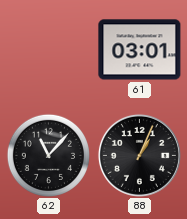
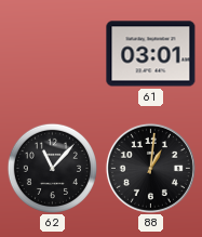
88: 1:04 -> 1:01 (150, 168)
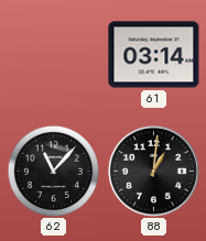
61: 03:01 -> 03:14 (154, 55)
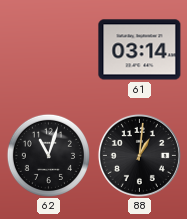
62: 11:07 -> 11:03 (48, 155)
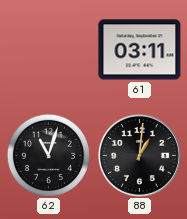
61: 03:14 -> 03:11 (140, 50)
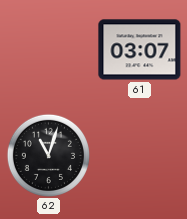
61: 03:11 -> 03:07 (140, 50)
88: 1:01 -> none (139, 155)
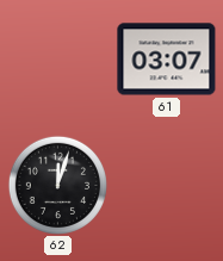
62: 11:03 -> 12:03 (57, 185)
